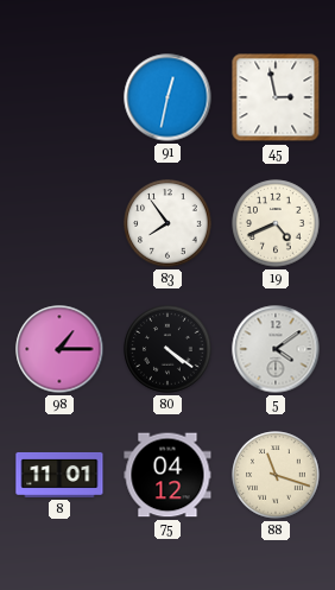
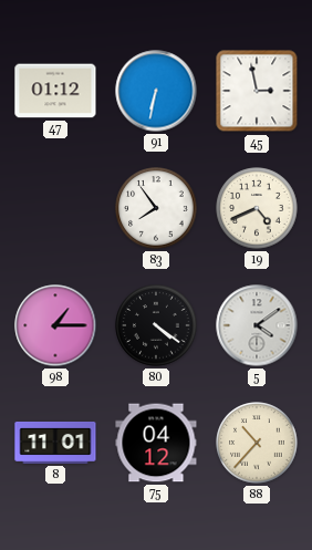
47: none -> 01:12 (55, 91)
91: 12:32 -> 6:32 (156, 91)
88: 11:18 -> 10:37 (257, 443)
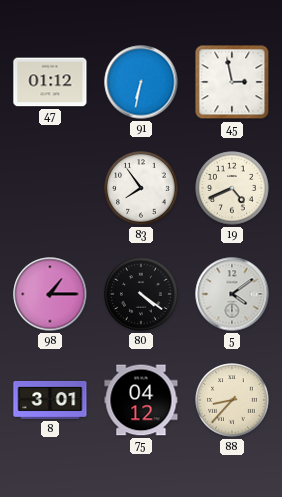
8: 11:01 -> 3:01 (50, 400)
88: 10:37 -> 8:37 (232, 400)
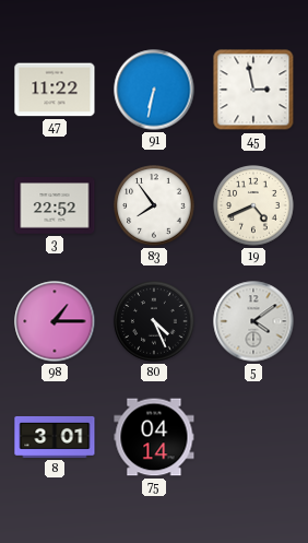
47: 01:12 -> 11:22 (55, 90)
3: none -> 22:52 (55, 205)
80: 4:21 -> 4:26 (154, 321)
75: 04:12 -> 04:14 (154, 437)
88: 8:37 -> none (232, 400)
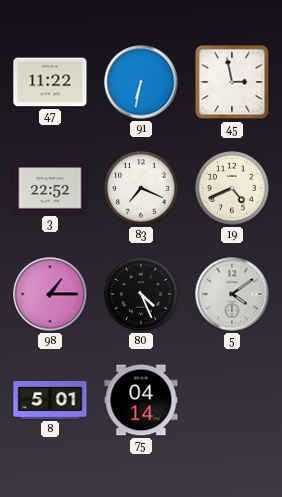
83: 7:54 -> 7:19 (141, 188)
8: 3:01 -> 5:01 (50, 400)
